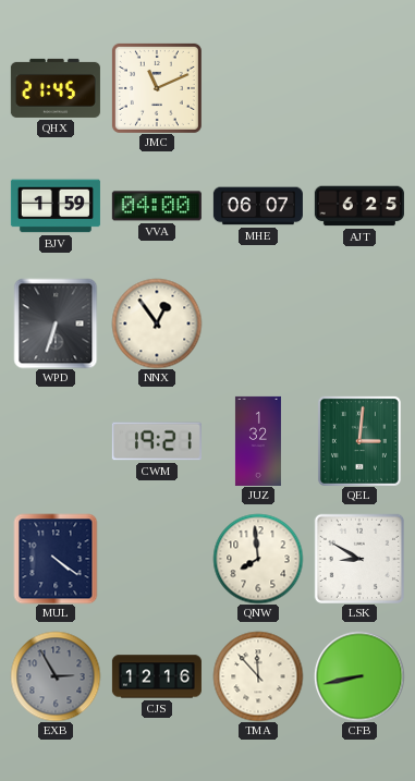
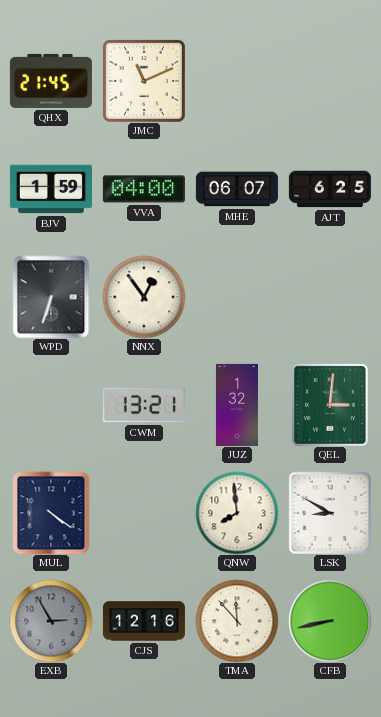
CWM: 19:21 -> 13:21 (144, 405)
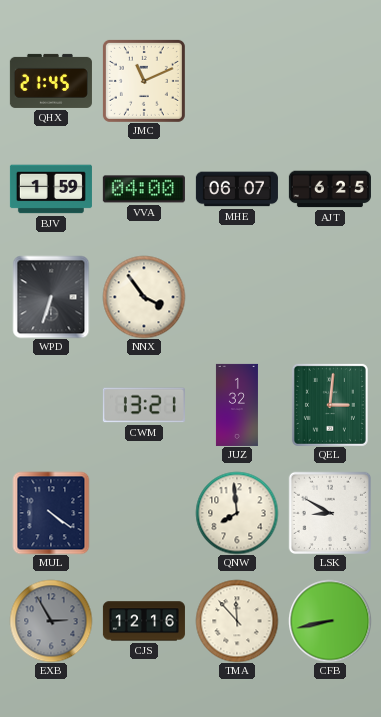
NNX: 12:54 -> 3:54 (144, 297)
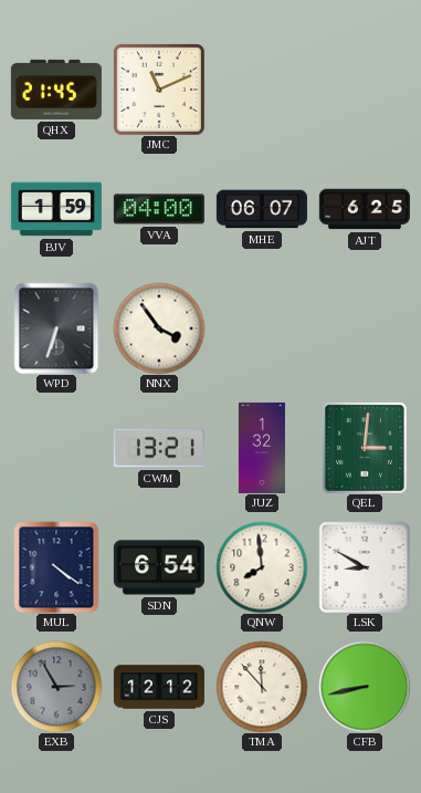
SDN: none -> 6:54 (159, 567)
CJS: 12:16 -> 12:12 (159, 687)
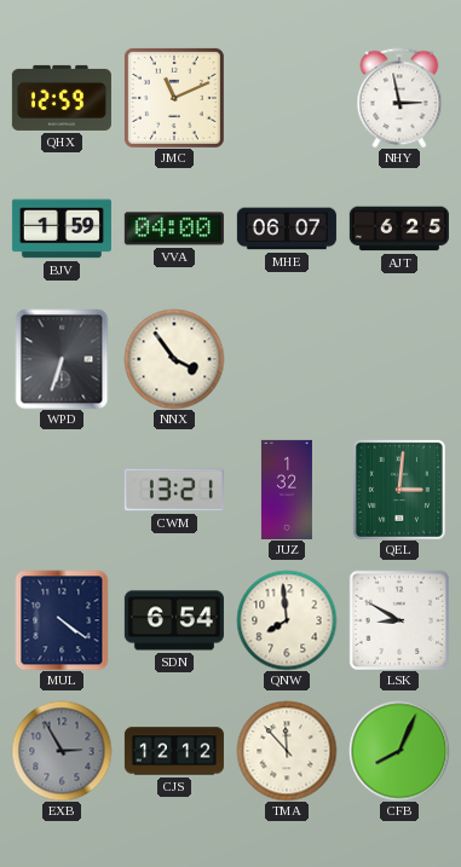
QHX: 21:45 -> 12:59 (62, 98)
NHY: none -> 2:58 (399, 98)
CFB: 8:43 -> 8:04 (399, 751)
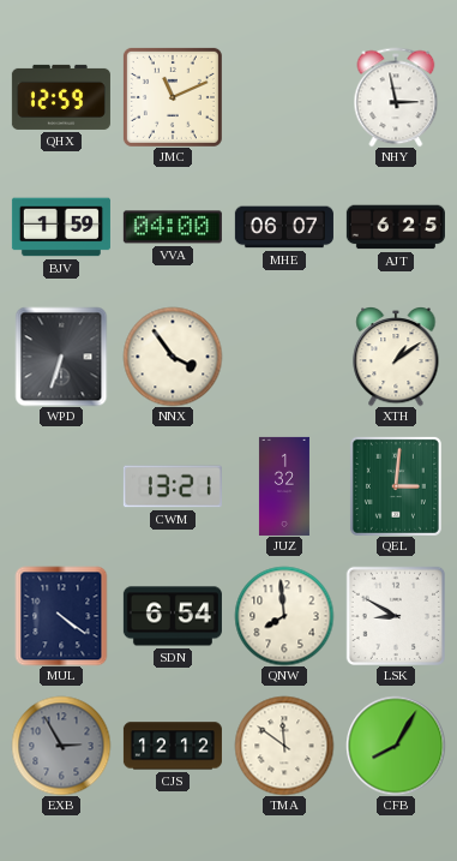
XTH: none -> 1:09 (396, 357)
TMA: 11:53 -> 11:51 (284, 746)
CFB: 8:04 -> 8:05 (396, 746)
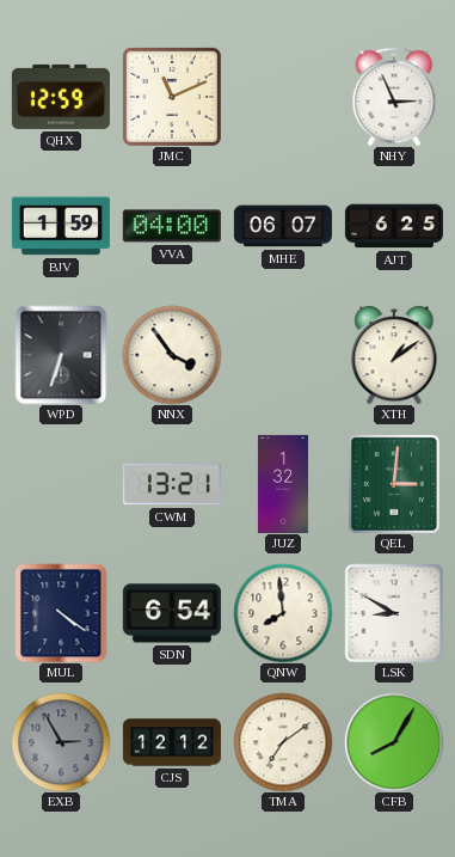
NHY: 2:58 -> 2:56 (394, 97)
TMA: 11:51 -> 7:09 (283, 742)
